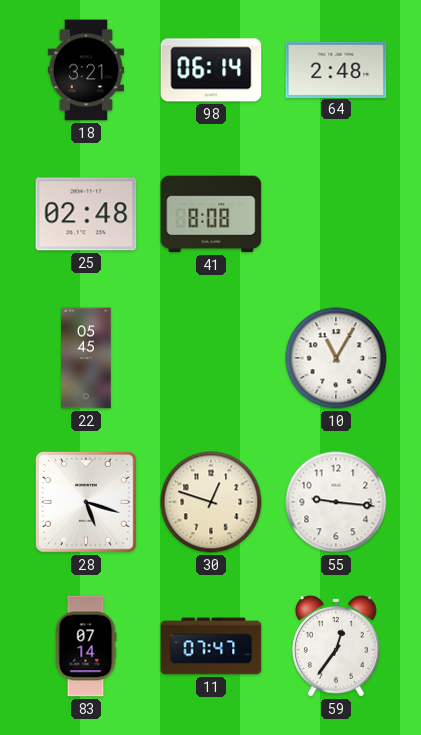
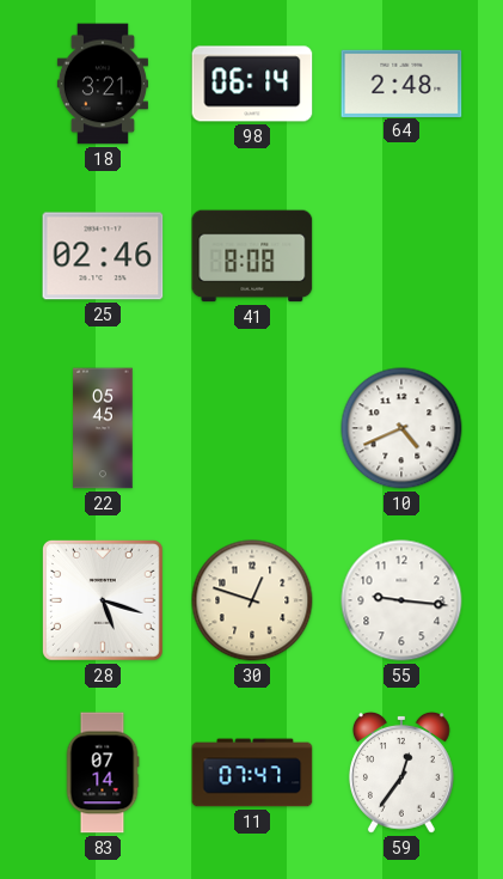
25: 02:48 -> 02:46 (103, 256)
10: 11:05 -> 4:41 (401, 428)
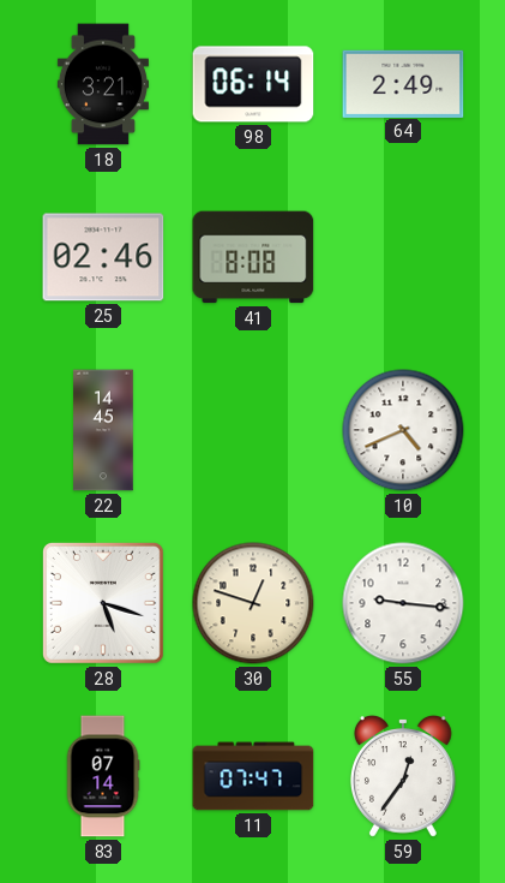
64: 2:48 -> 2:49 (403, 83)
22: 05:45 -> 14:45 (103, 430)
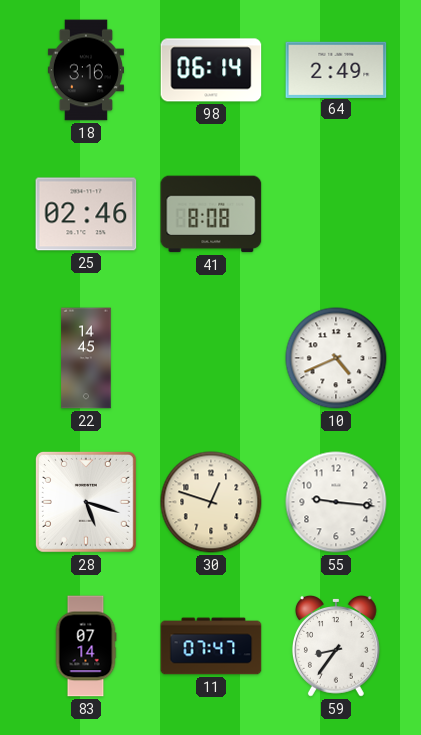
18: 3:21 -> 3:16 (86, 70)
59: 12:36 -> 8:36 (336, 646)
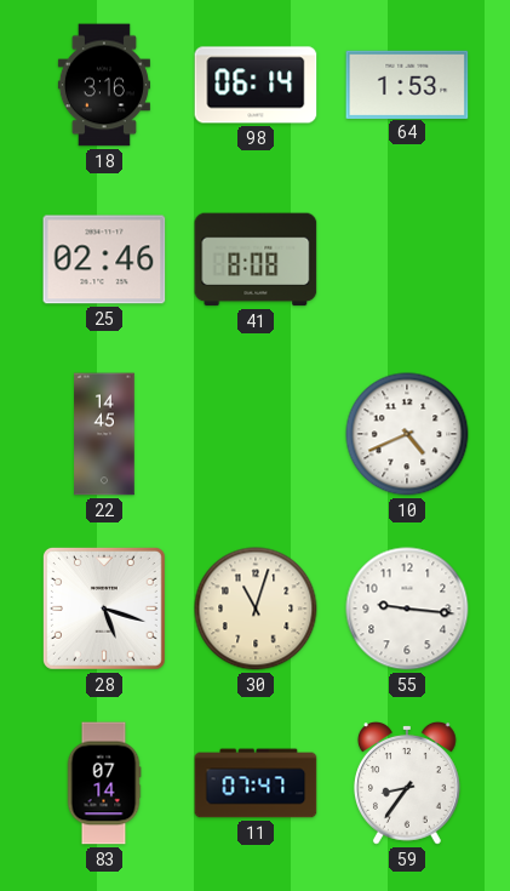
64: 2:49 -> 1:53 (407, 84)
30: 12:48 -> 11:03 (256, 609)
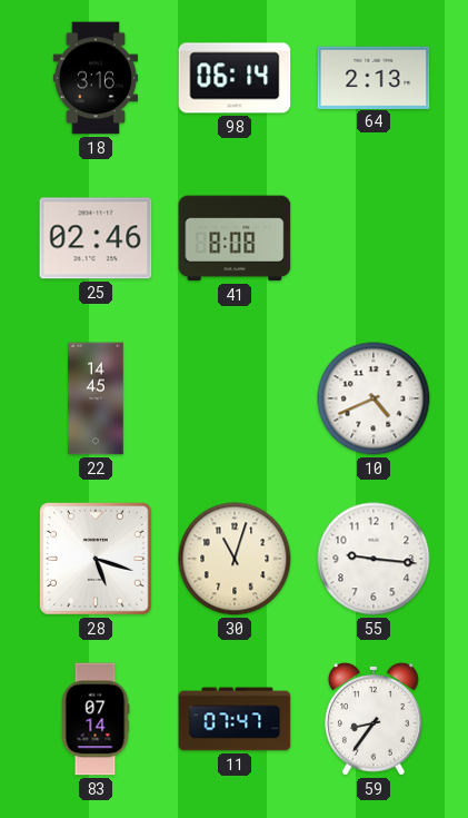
64: 1:53 -> 2:13 (374, 77)
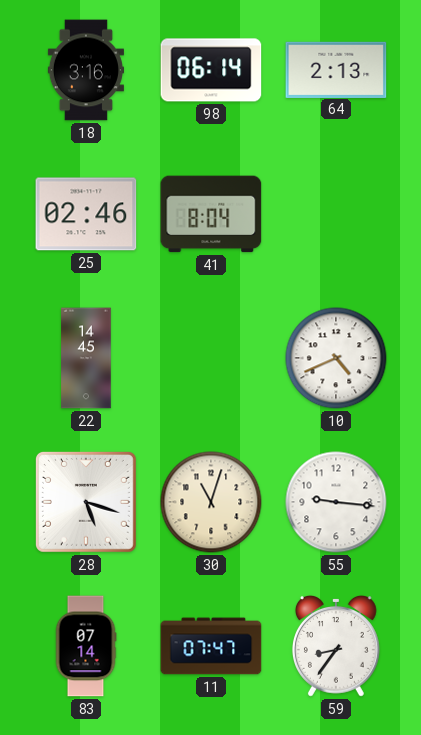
41: 8:08 -> 8:04 (211, 214)
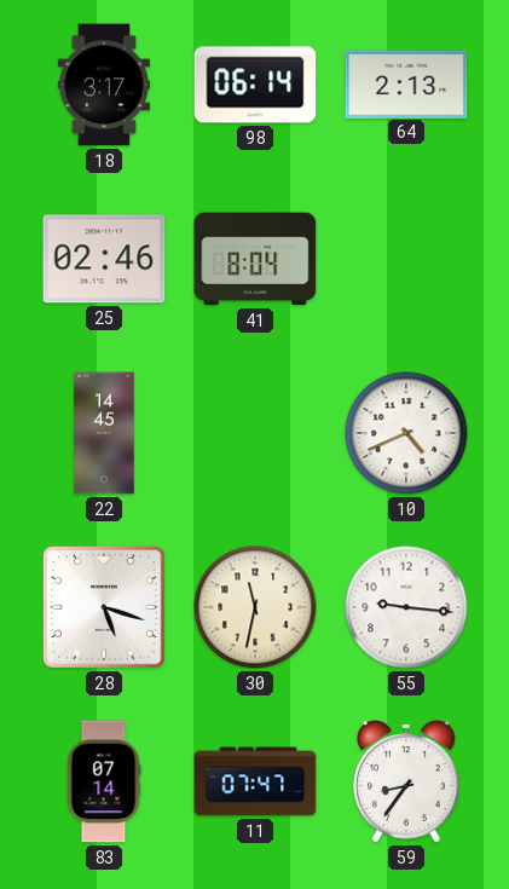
18: 3:16 -> 3:17 (104, 85)
30: 11:03 -> 11:32 (255, 607)
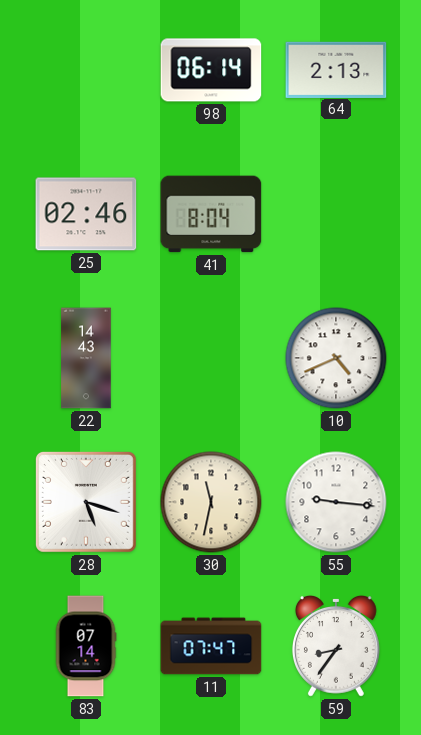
18: 3:17 -> none (104, 85)
22: 14:45 -> 14:43 (86, 358)
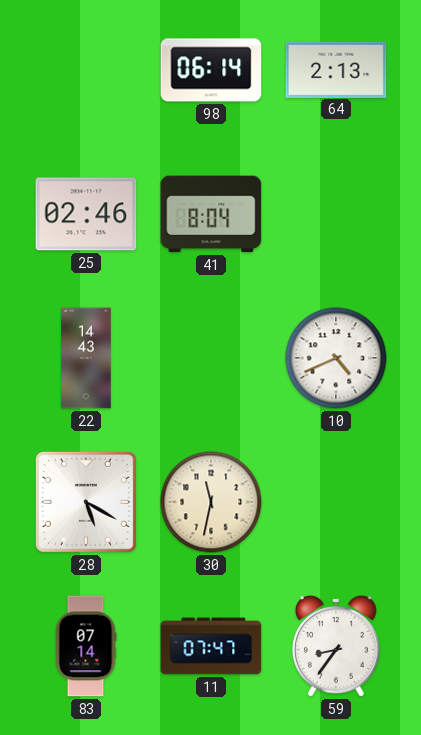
28: 5:18 -> 5:20 (86, 502)
55: 9:16 -> none (336, 502)
